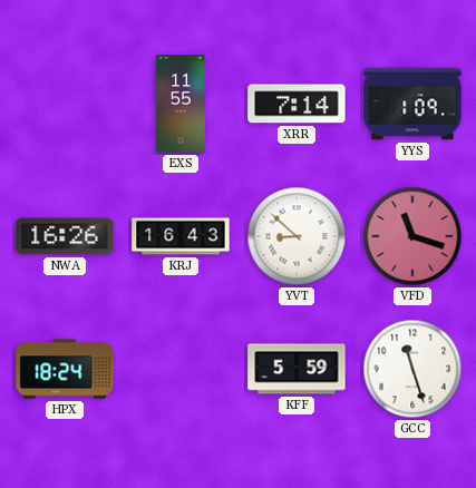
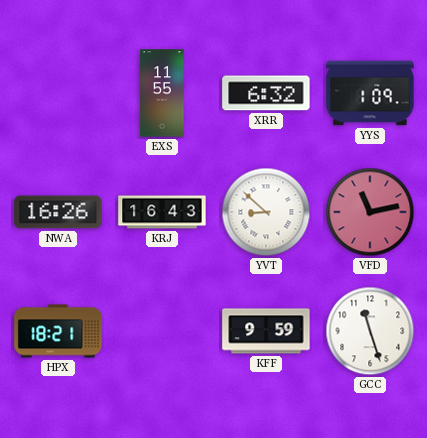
XRR: 7:14 -> 6:32 (266, 93)
VFD: 11:18 -> 11:13 (370, 212)
HPX: 18:24 -> 18:21 (58, 331)
KFF: 5:59 -> 9:59 (266, 331)
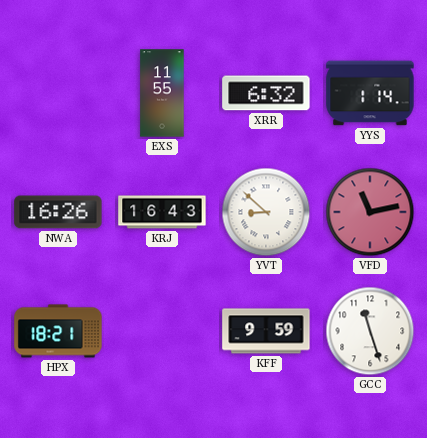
YYS: 1:09 -> 1:14 (370, 93)
